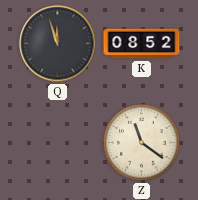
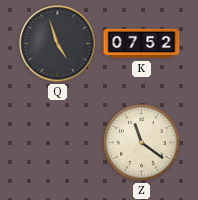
Q: 11:57 -> 4:57 (58, 44)
K: 08:52 -> 07:52 (142, 44)
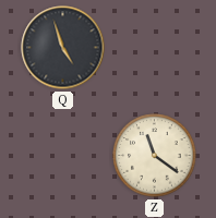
K: 07:52 -> none (142, 44)
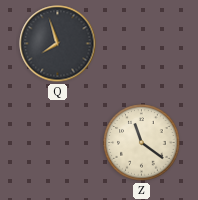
Q: 4:57 -> 7:57 (58, 44)
